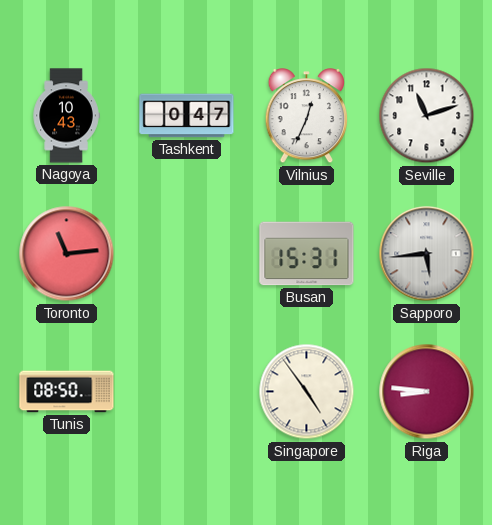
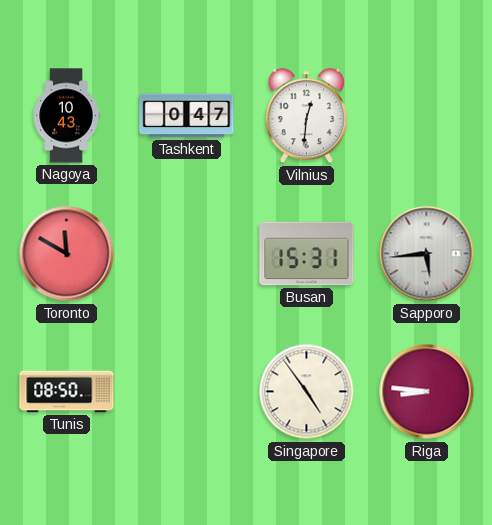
Vilnius: 12:34 -> 12:31 (306, 117)
Seville: 11:12 -> none (427, 116)
Toronto: 11:14 -> 11:50 (67, 254)
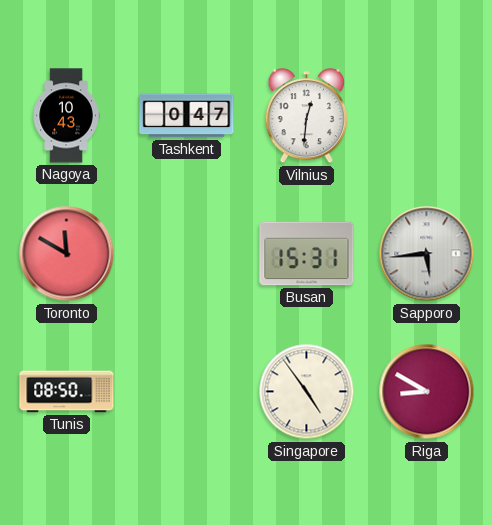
Riga: 8:46 -> 8:50 (427, 392)
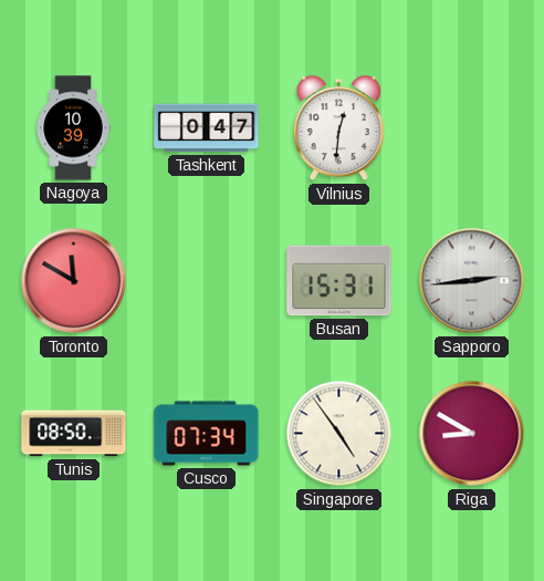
Nagoya: 10:43 -> 10:39 (73, 128)
Sapporo: 5:44 -> 2:44 (472, 281)
Cusco: none -> 07:34 (207, 434)
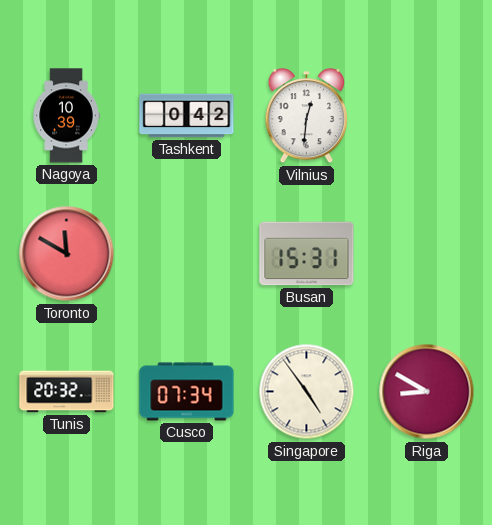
Tashkent: 0:47 -> 0:42 (187, 116)
Sapporo: 2:44 -> none (472, 281)
Tunis: 08:50 -> 20:32 (67, 392)
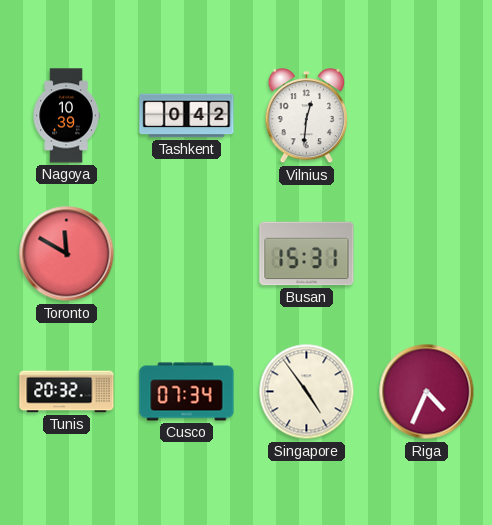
Riga: 8:50 -> 4:34 (427, 392)
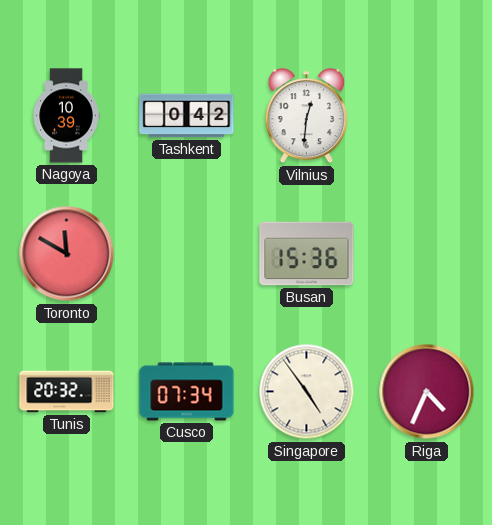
Busan: 15:31 -> 15:36 (307, 254)
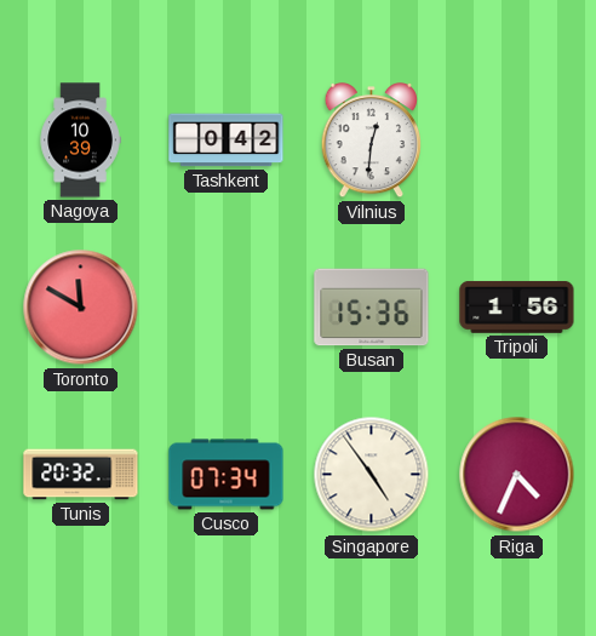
Tripoli: none -> 1:56 (517, 306)
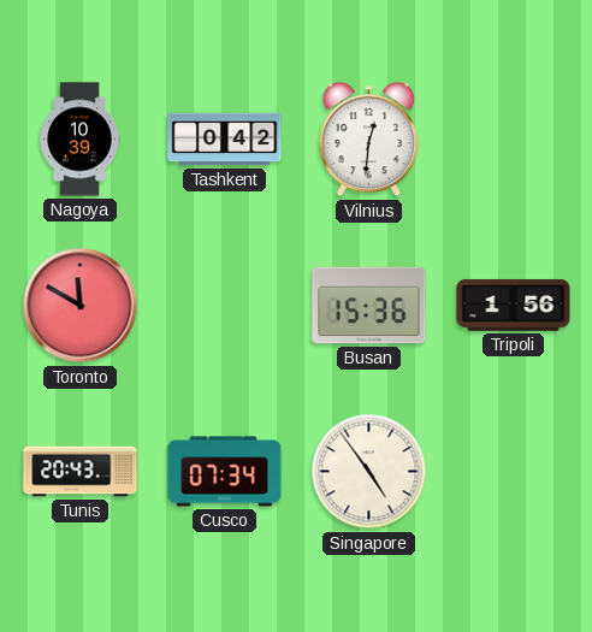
Tunis: 20:32 -> 20:43 (81, 472)
Riga: 4:34 -> none (517, 475)
